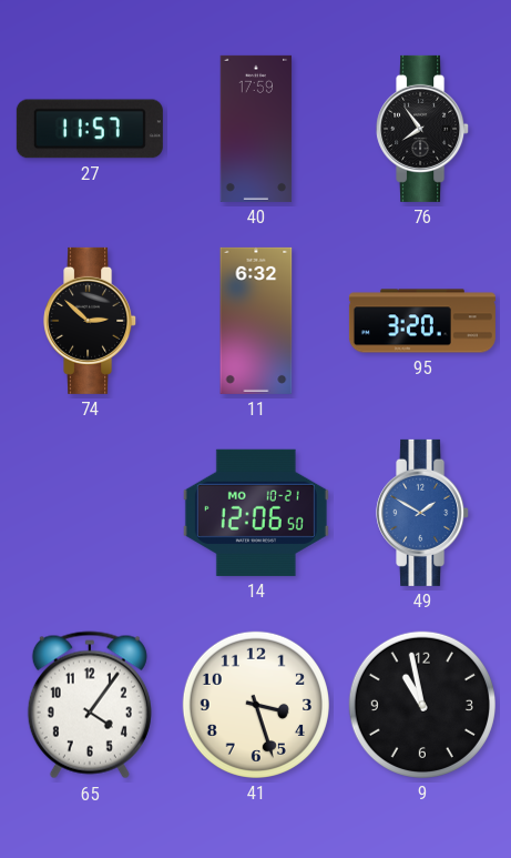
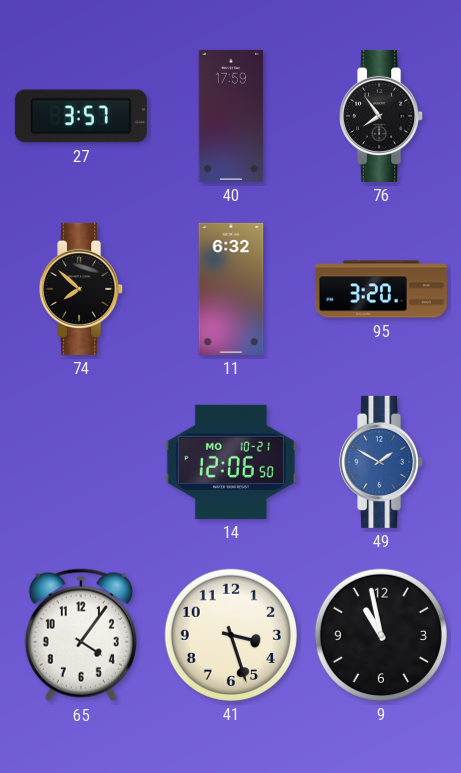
27: 11:57 -> 3:57 (81, 116)
74: 2:52 -> 7:52 (82, 289)
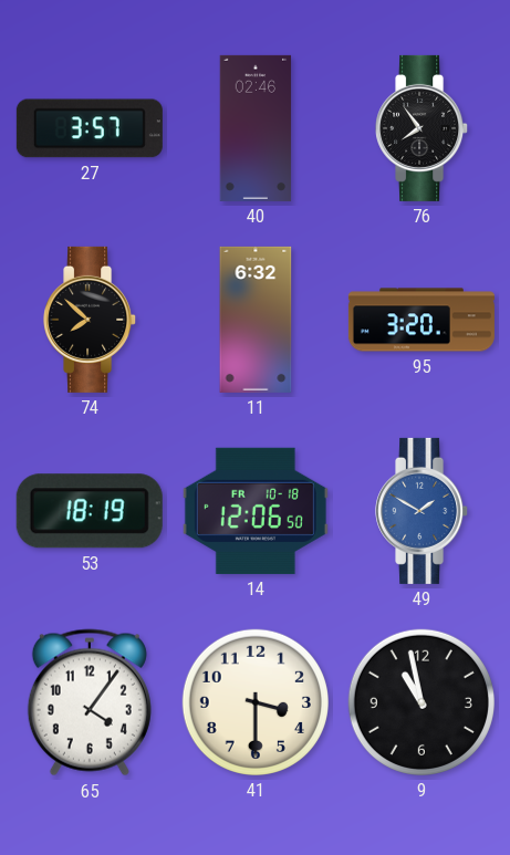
40: 17:59 -> 02:46 (256, 128)
53: none -> 18:19 (90, 511)
14 date: MO 10-21 -> FR 10-18 (256, 511)
41: 3:27 -> 3:30 (256, 702)
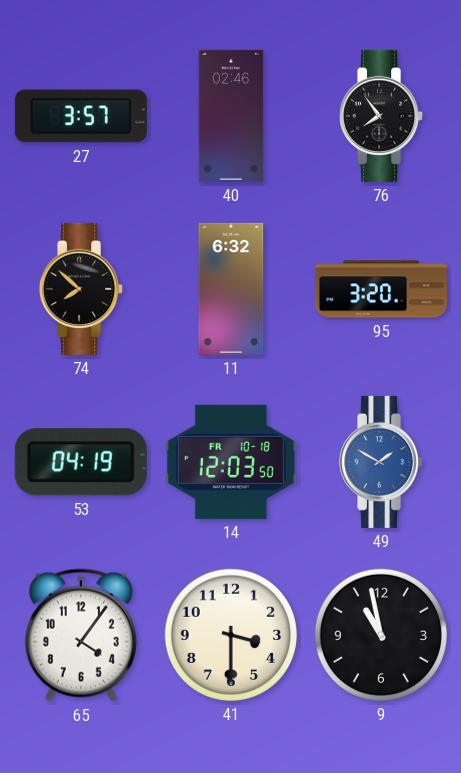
53: 18:19 -> 04:19 (81, 462)
14: 12:06 -> 12:03 (231, 462)
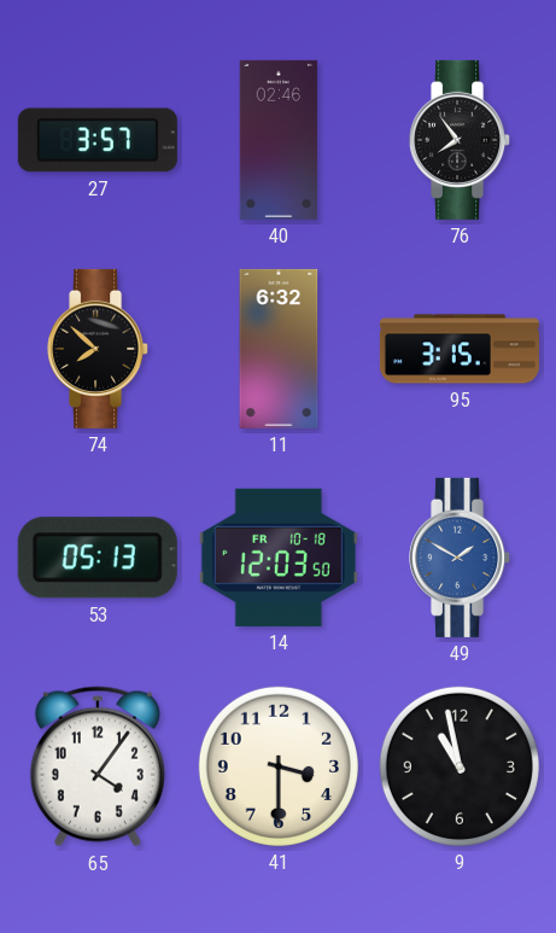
95: 3:20 -> 3:15 (460, 349)
53: 04:19 -> 05:13 (98, 558)
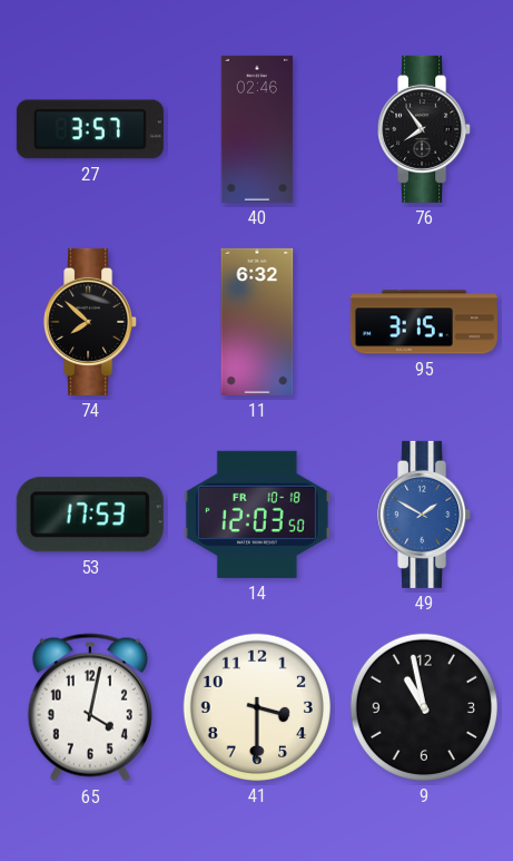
53: 05:13 -> 17:53 (90, 515)
65: 4:06 -> 4:02 (90, 707)
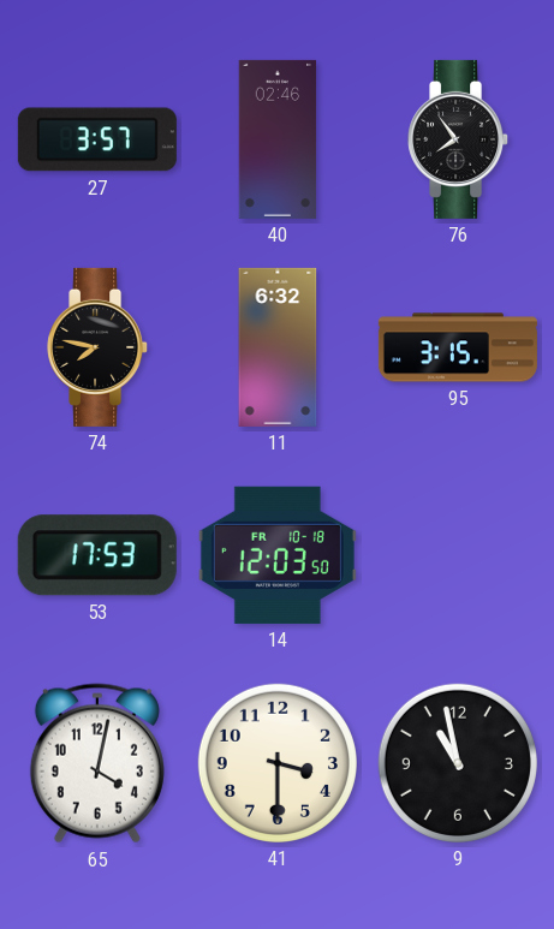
74: 7:52 -> 7:47 (99, 347)
49: 1:50 -> none (425, 515)
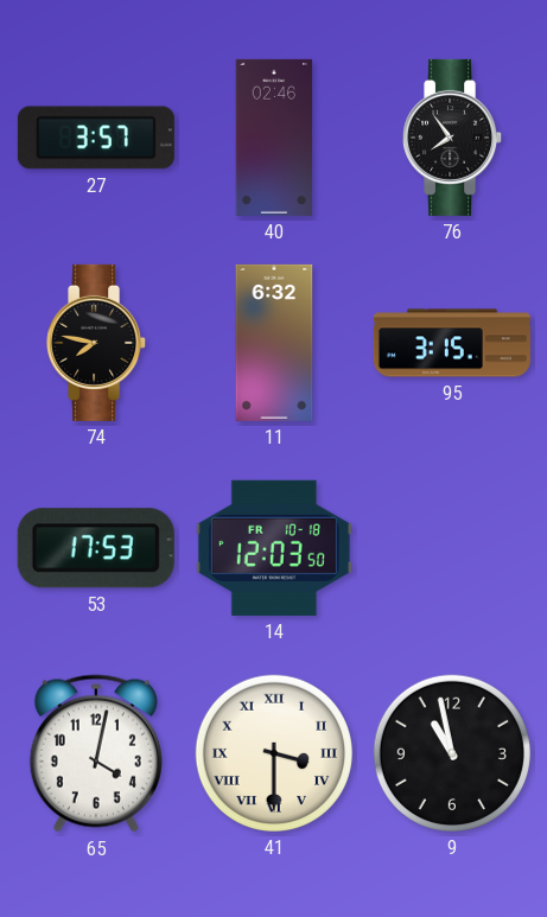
41 numerals: Arabic -> Roman (274, 753)
